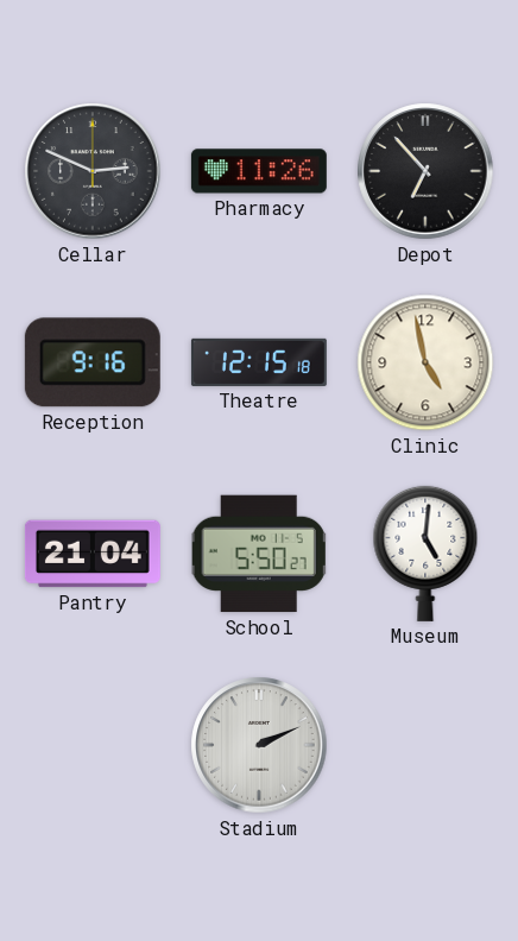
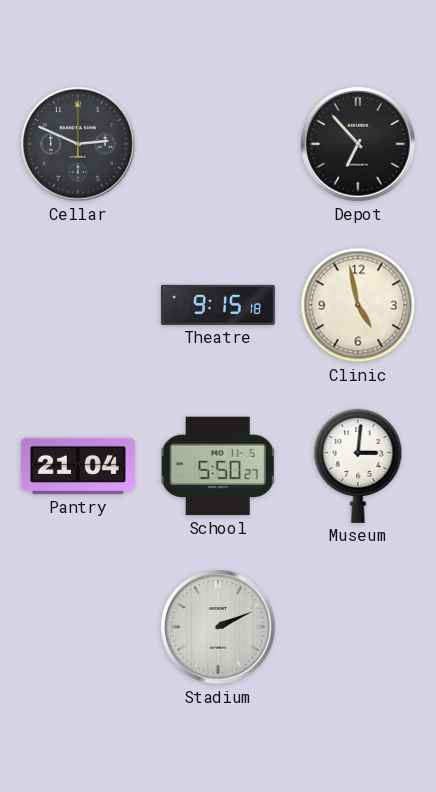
Pharmacy: 11:26 -> none (259, 171)
Reception: 9:16 -> none (93, 362)
Theatre: 12:15 -> 9:15 (218, 305)
Museum: 5:01 -> 3:01 (358, 466)
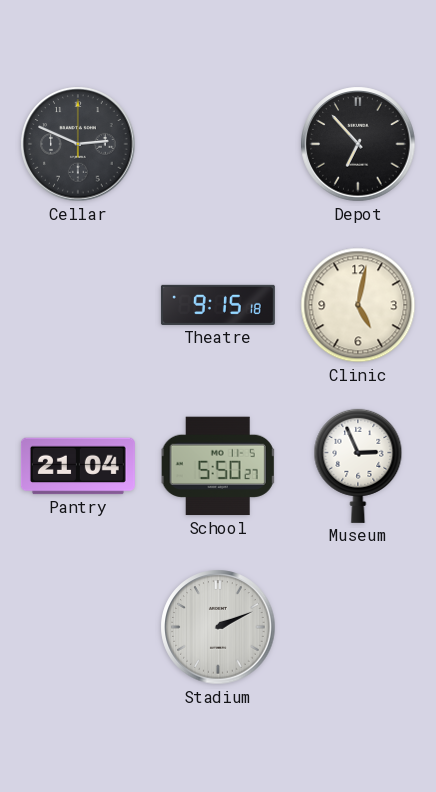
Clinic: 4:58 -> 5:02 (358, 305)
Museum: 3:01 -> 2:56 (358, 466)
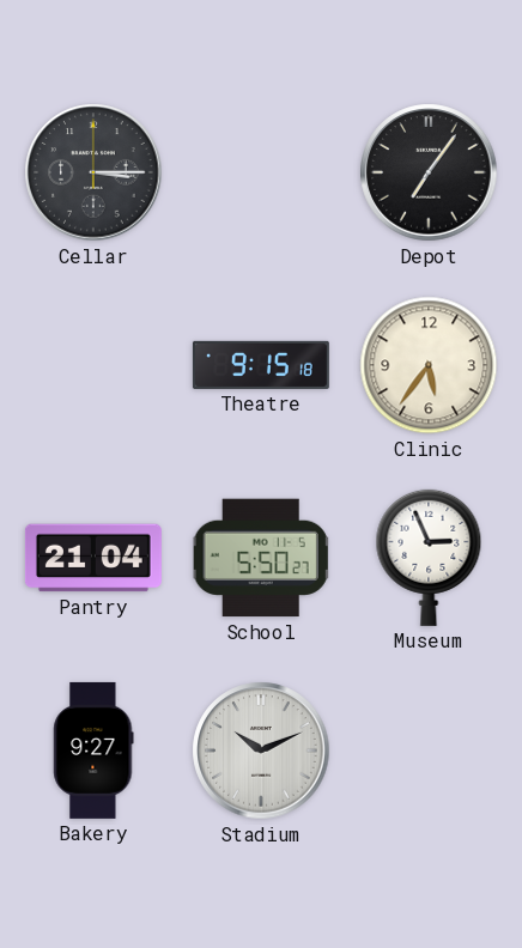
Cellar: 2:49 -> 3:15 (93, 172)
Depot: 6:53 -> 7:06 (429, 172)
Clinic: 5:02 -> 5:36 (429, 365)
Bakery: none -> 9:27 (93, 750)
Stadium: 2:11 -> 10:11 (261, 750)
